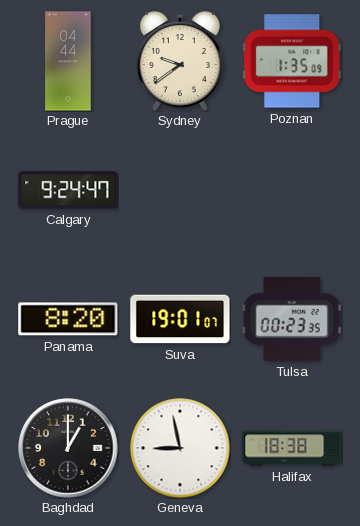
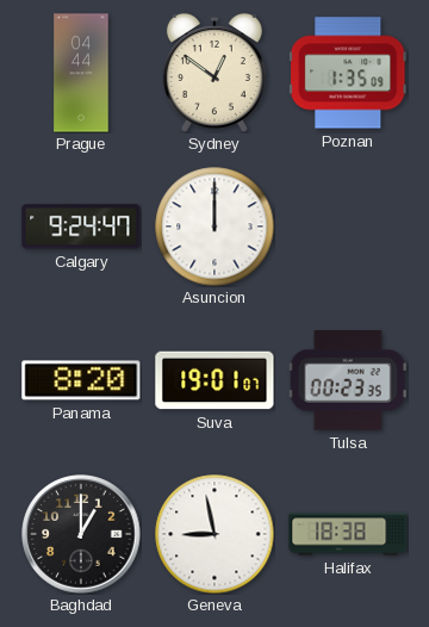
Sydney: 9:39 -> 12:51 (214, 73)
Asuncion: none -> 12:00 (214, 226)
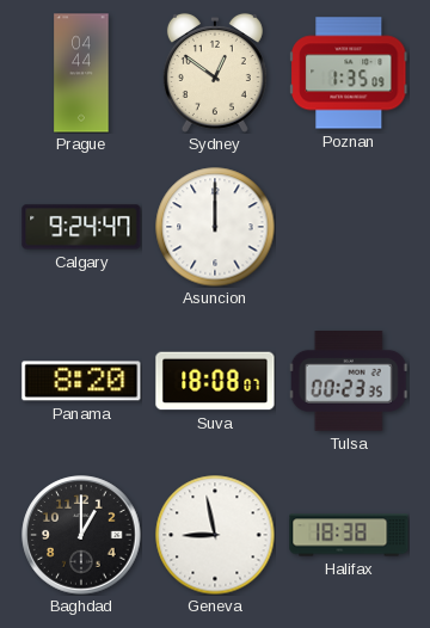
Suva: 19:01 -> 18:08 (215, 381)
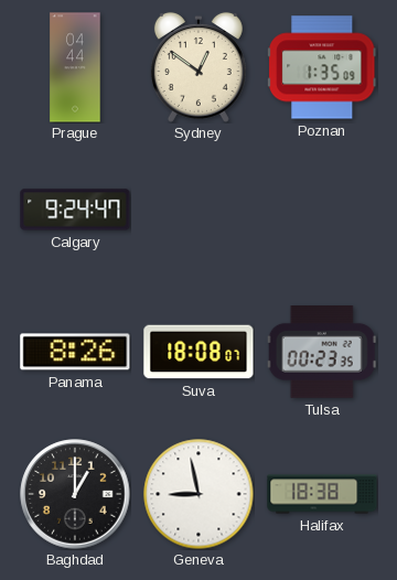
Asuncion: 12:00 -> none (215, 227)
Panama: 8:20 -> 8:26 (75, 352)
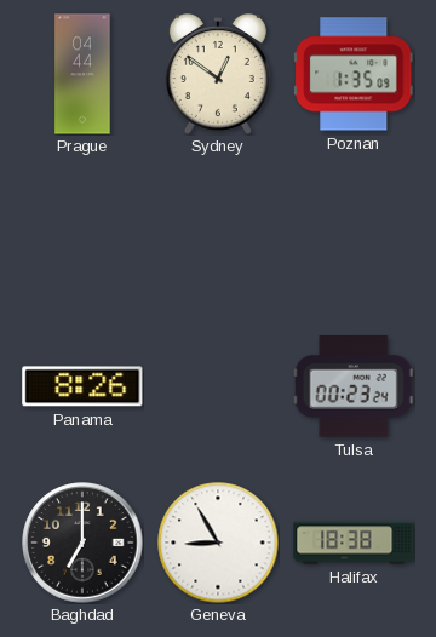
Calgary: 9:24 -> none (75, 210)
Suva: 18:08 -> none (198, 352)
Tulsa: 00:23:35 -> 00:23:24 (354, 388)
Baghdad: 1:00 -> 7:00 (82, 543)
Geneva: 8:58 -> 8:55 (218, 543)
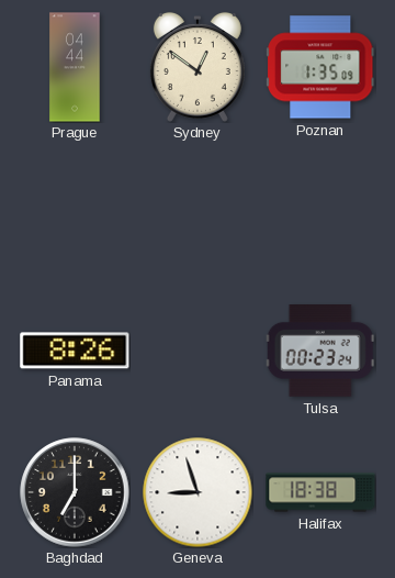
Geneva: 8:55 -> 8:57 (198, 492)
